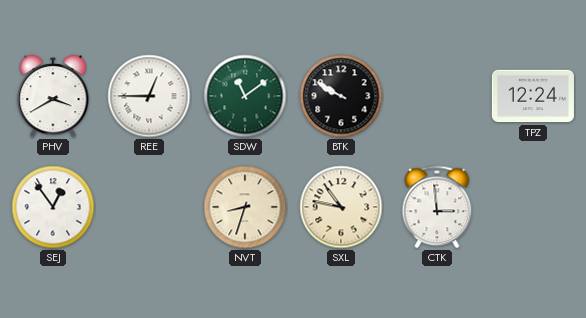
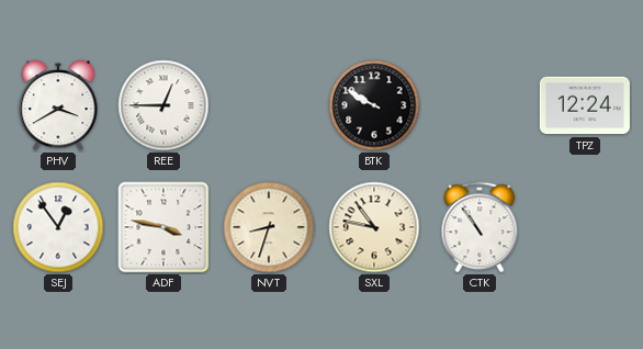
SDW: 11:09 -> none (245, 96)
ADF: none -> 3:47 (163, 227)
CTK: 2:59 -> 10:54 (480, 227)
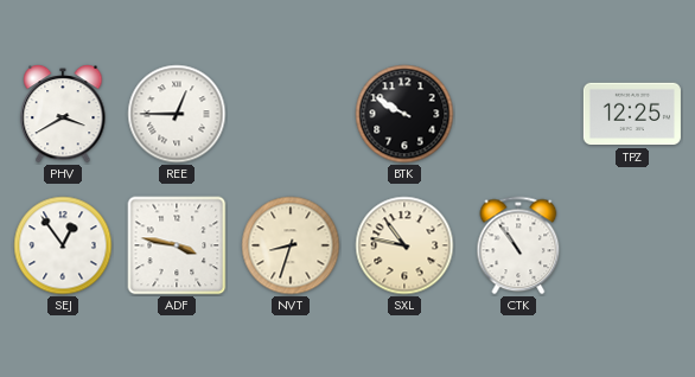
TPZ: 12:24 -> 12:25 (632, 114)
